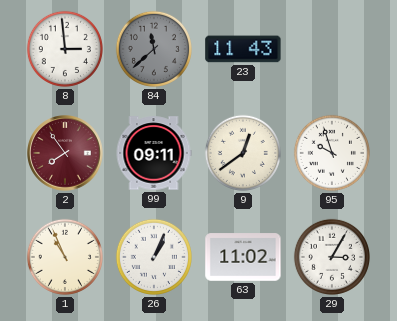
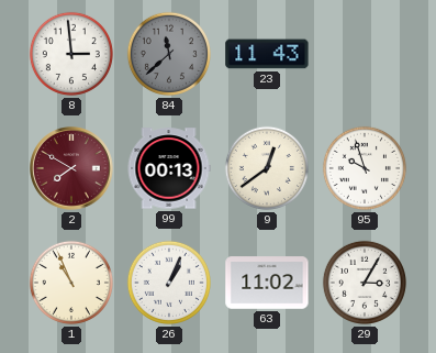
2: 7:54 -> 7:50 (72, 169)
99: 09:11 -> 00:13 (169, 168)
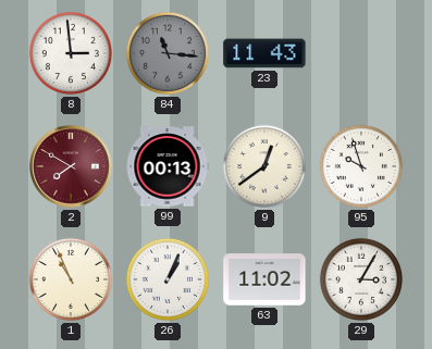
84: 11:38 -> 11:16 (168, 53)
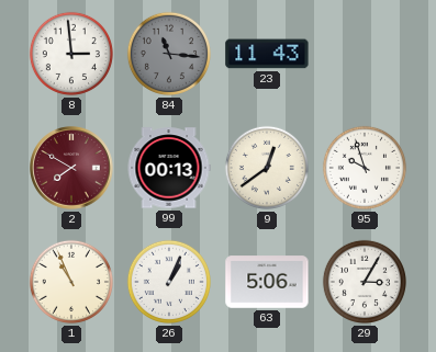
63: 11:02 -> 5:06 (267, 282)
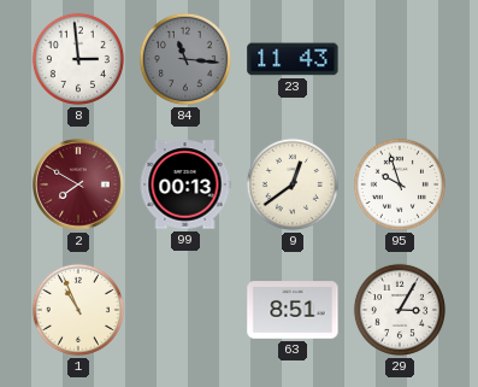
26: 1:04 -> none (169, 282)
63: 5:06 -> 8:51 (293, 310)
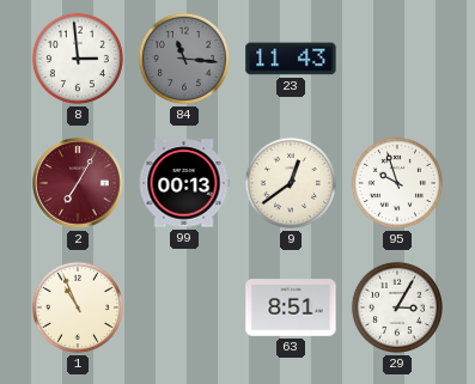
2: 7:50 -> 7:05 (79, 184)
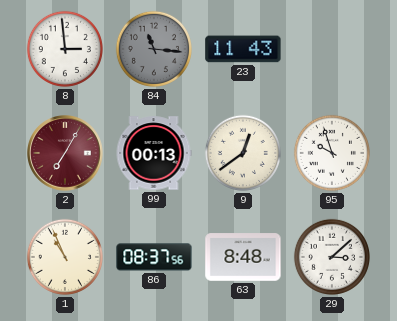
86: none -> 08:37 (154, 257)
63: 8:51 -> 8:48 (243, 257)
29: 3:05 -> 3:08 (332, 257)
